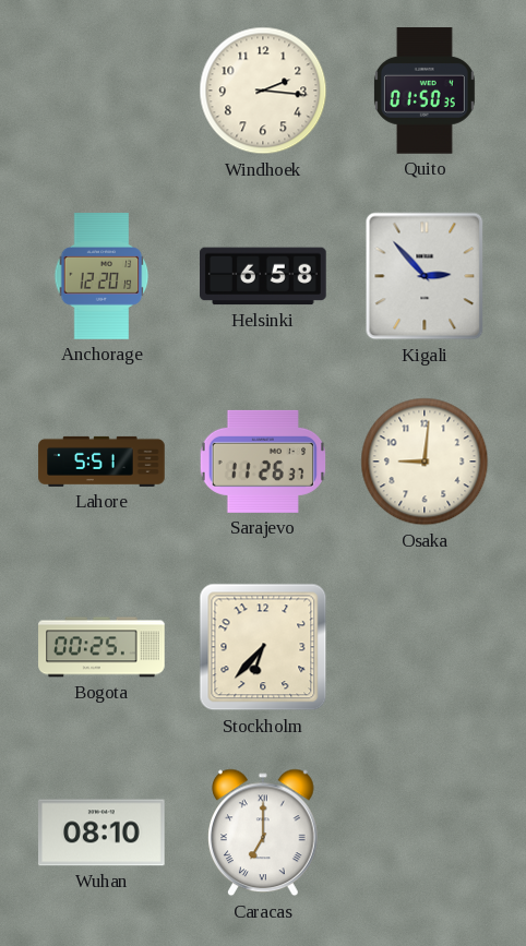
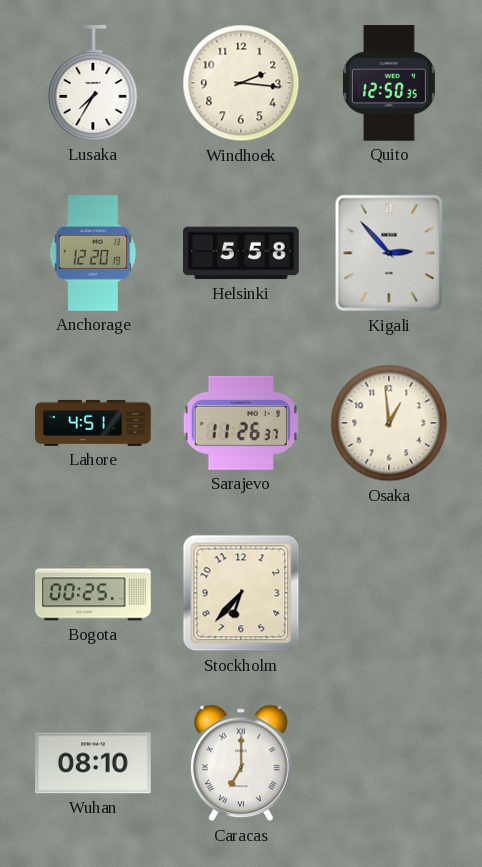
Lusaka: none -> 7:35 (93, 83)
Quito: 01:50 -> 12:50 (389, 83)
Helsinki: 6:58 -> 5:58 (241, 253)
Lahore: 5:51 -> 4:51 (93, 423)
Osaka: 9:01 -> 12:59 (389, 423)
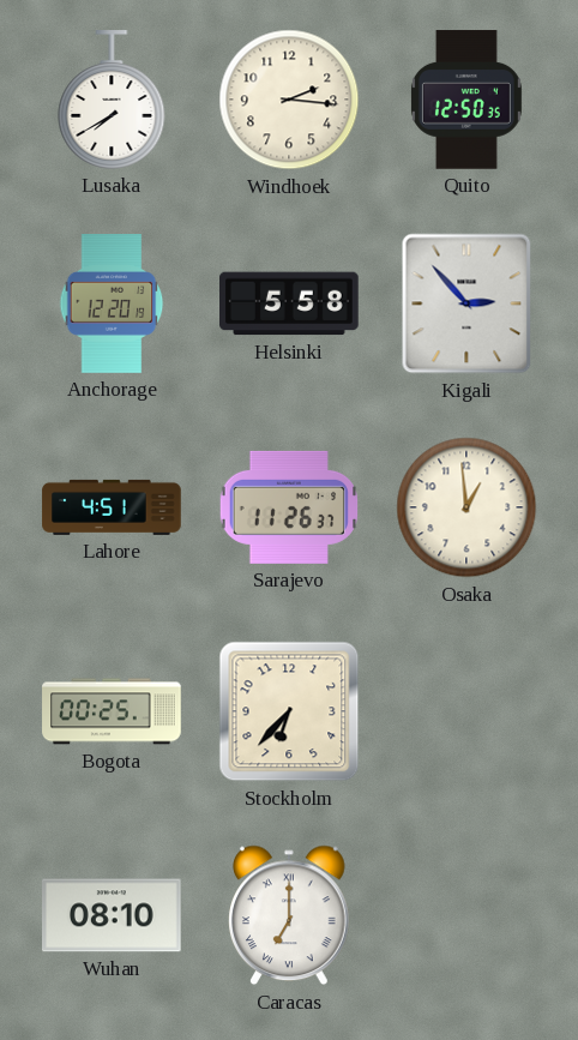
Lusaka: 7:35 -> 7:40 (112, 100)
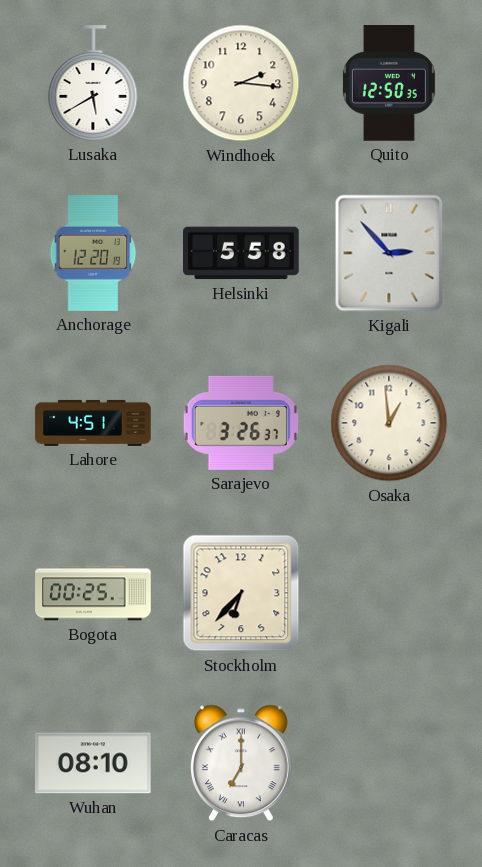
Lusaka: 7:40 -> 5:40 (93, 83)
Sarajevo: 11:26 -> 3:26 (241, 423)
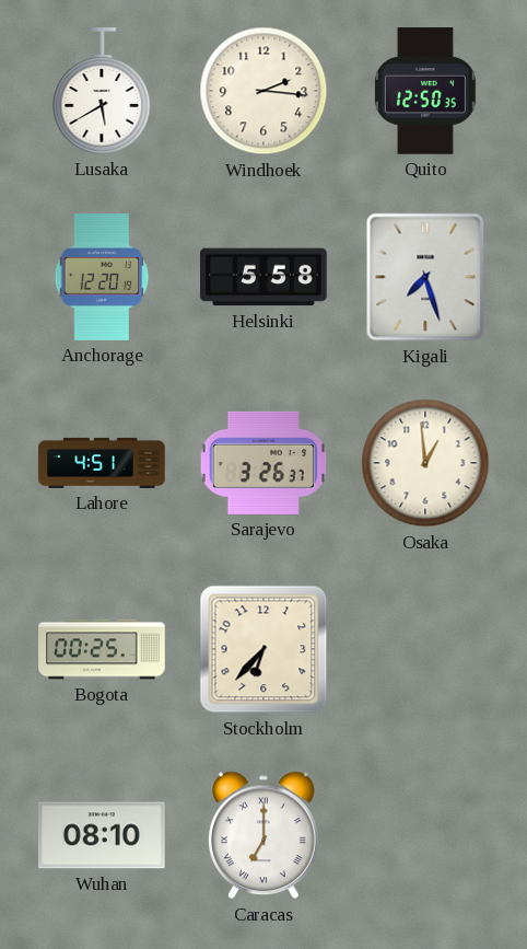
Kigali: 2:53 -> 7:27 (425, 277)
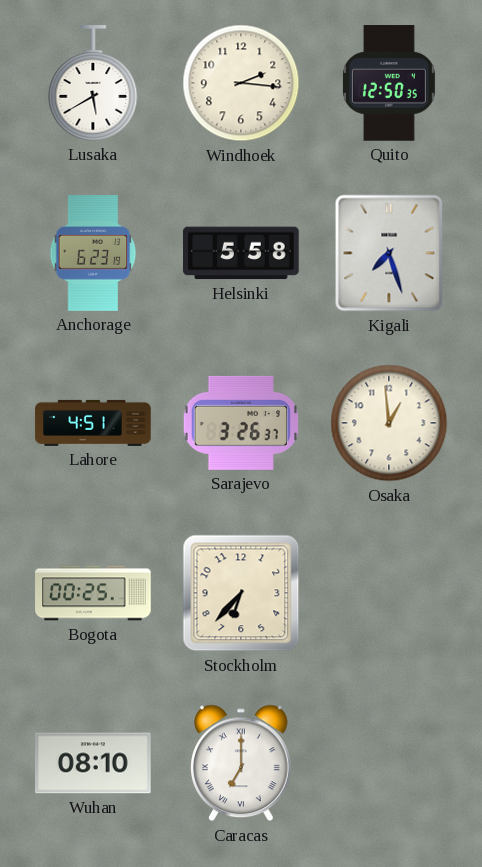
Anchorage: 12:20 -> 6:23 (93, 253)
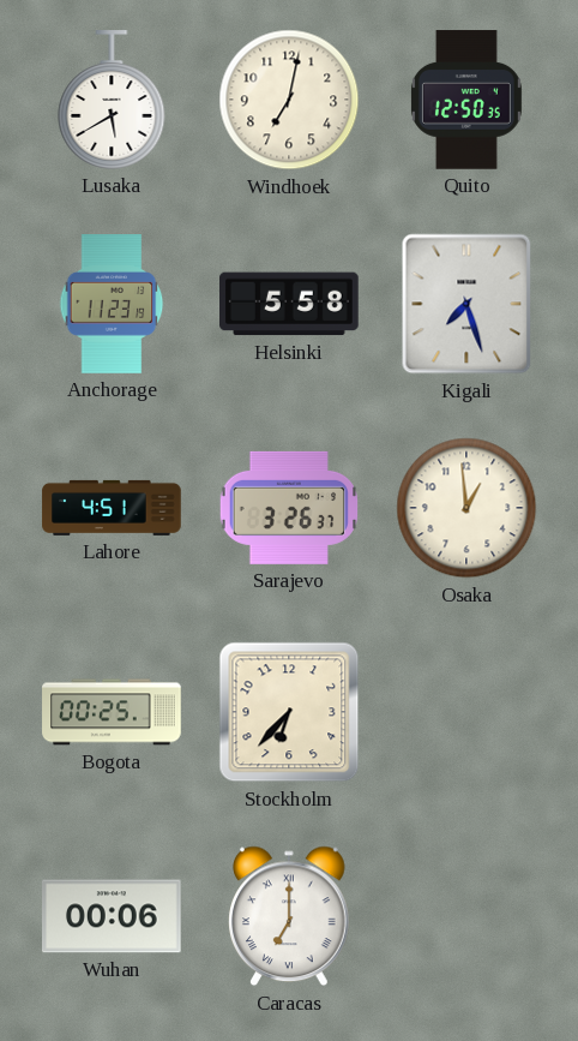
Windhoek: 2:16 -> 7:02 (289, 100)
Anchorage: 6:23 -> 11:23 (112, 304)
Wuhan: 08:10 -> 00:06 (113, 916)
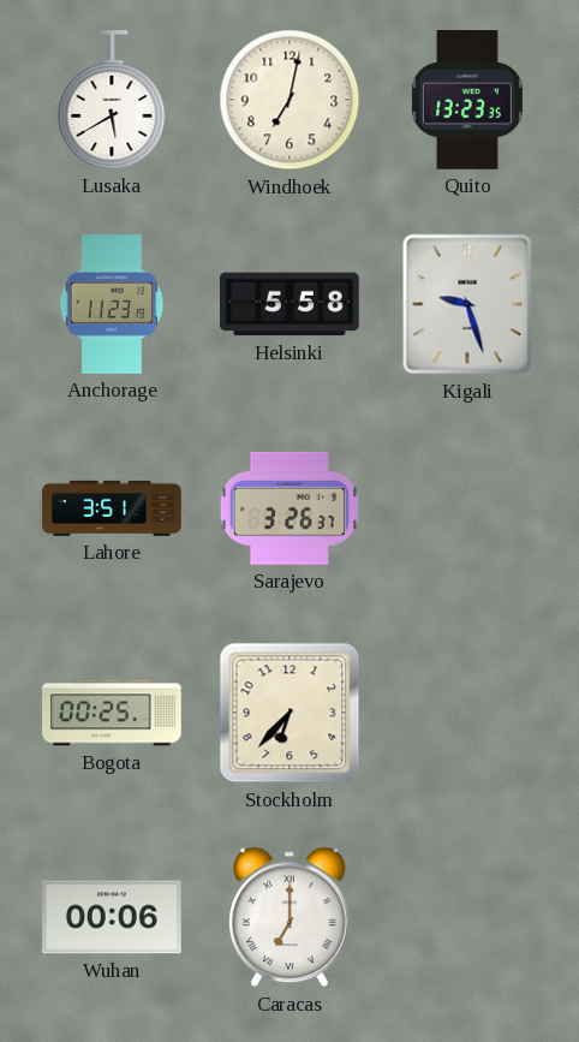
Quito: 12:50 -> 13:23 (467, 100)
Kigali: 7:27 -> 9:27 (467, 304)
Lahore: 4:51 -> 3:51 (112, 508)
Osaka: 12:59 -> none (466, 508)
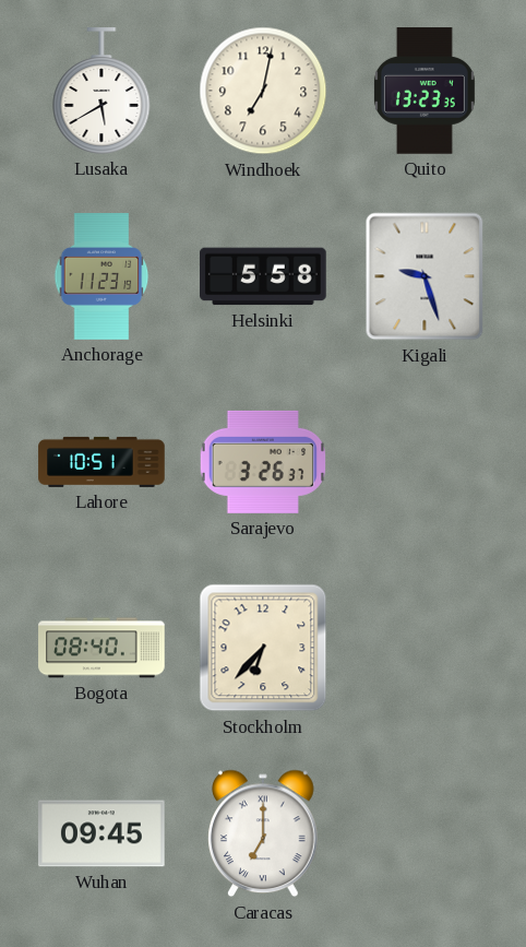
Lahore: 3:51 -> 10:51 (101, 462)
Bogota: 00:25 -> 08:40 (101, 648)
Wuhan: 00:06 -> 09:45 (103, 833)
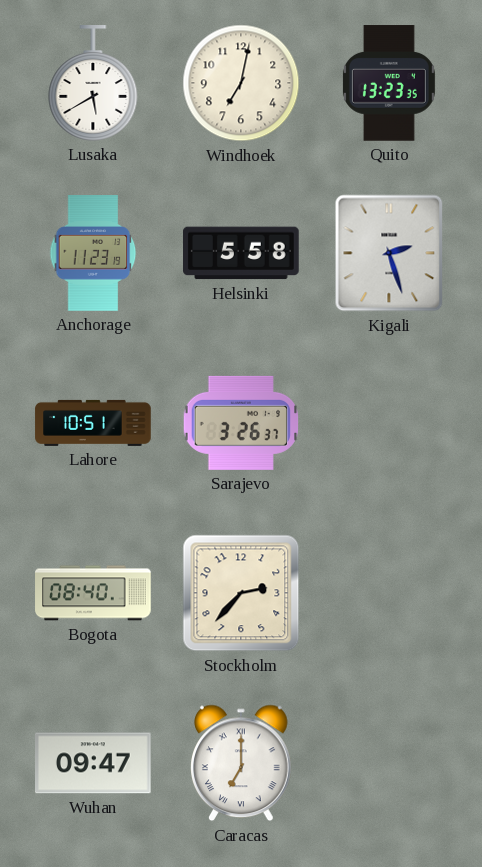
Kigali: 9:27 -> 2:27 (389, 253)
Stockholm: 6:37 -> 2:37 (241, 593)
Wuhan: 09:45 -> 09:47 (94, 763)
